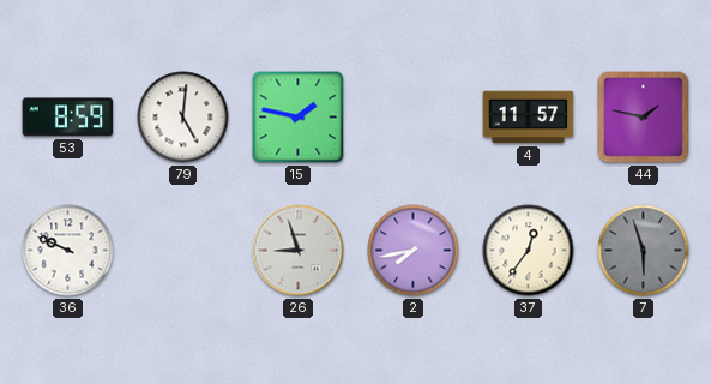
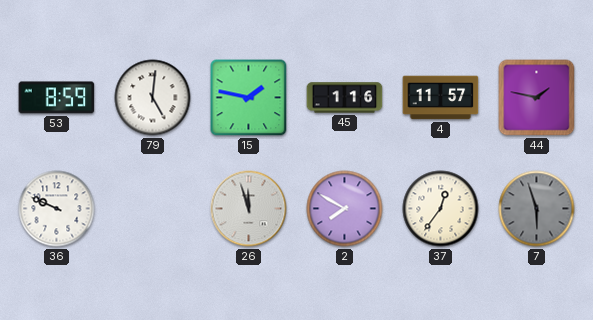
45: none -> 1:16 (345, 98)
26: 8:57 -> 11:57 (249, 209)
2: 7:43 -> 7:50 (345, 209)
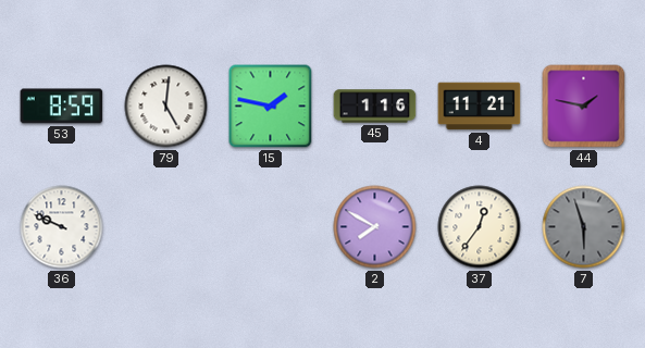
4: 11:57 -> 11:21 (480, 107)
26: 11:57 -> none (249, 209)
